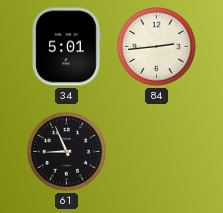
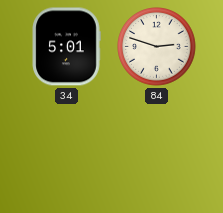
84: 2:44 -> 2:48 (157, 47)
61: 8:56 -> none (67, 152)
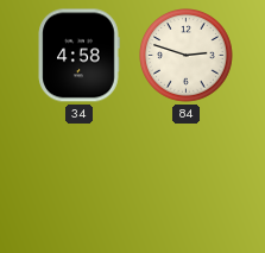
34: 5:01 -> 4:58 (78, 56)
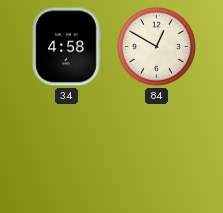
84: 2:48 -> 12:50 (157, 47)
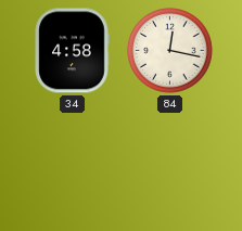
84: 12:50 -> 12:17 (170, 51)
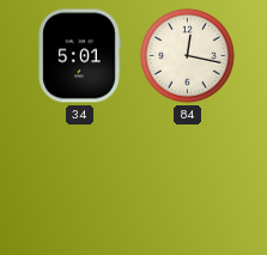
34: 4:58 -> 5:01 (79, 56)
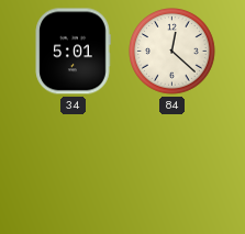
84: 12:17 -> 12:22 (172, 52)
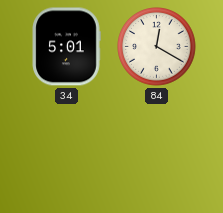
84: 12:22 -> 12:20 (157, 47)
